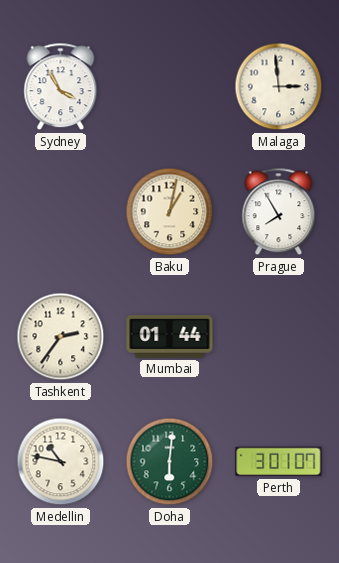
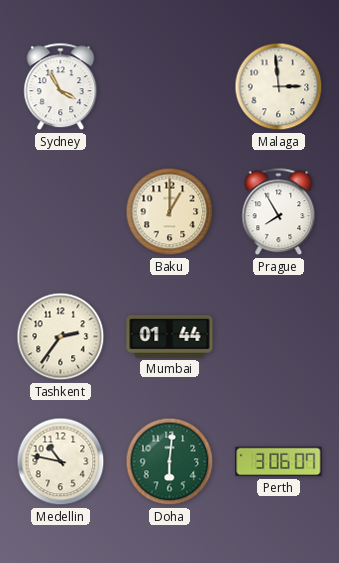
Baku: 1:02 -> 1:00 (170, 212)
Perth: 3:01 -> 3:06 (279, 462)
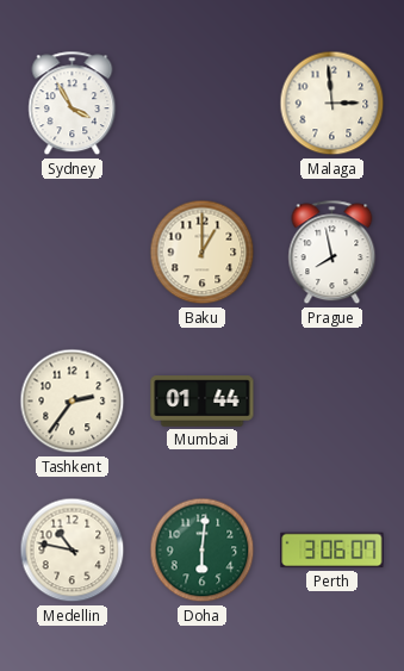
Prague: 7:55 -> 7:58 (332, 253)
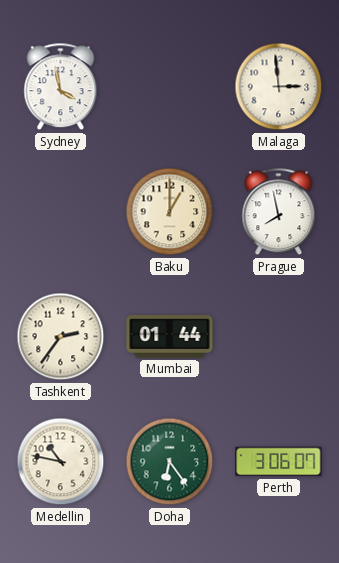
Sydney: 3:55 -> 3:58 (61, 87)
Doha: 6:01 -> 6:24 (170, 462)
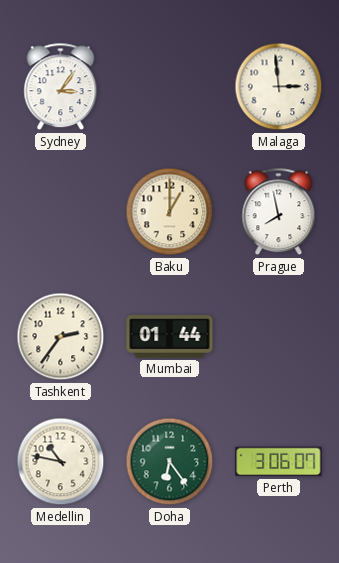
Sydney: 3:58 -> 3:06 (61, 87)
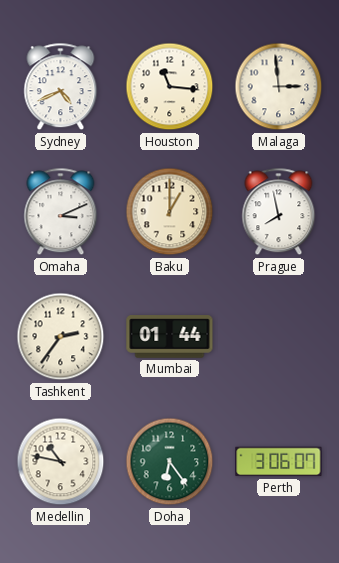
Sydney: 3:06 -> 4:41 (61, 87)
Houston: none -> 11:16 (170, 87)
Omaha: none -> 3:11 (61, 212)
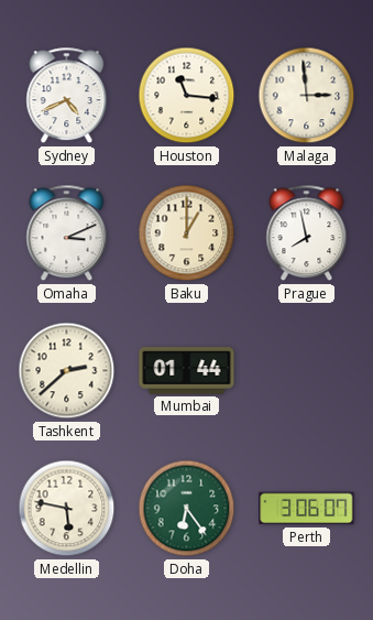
Tashkent: 2:36 -> 2:38 (67, 371)
Medellin: 10:47 -> 5:47 (67, 509)
